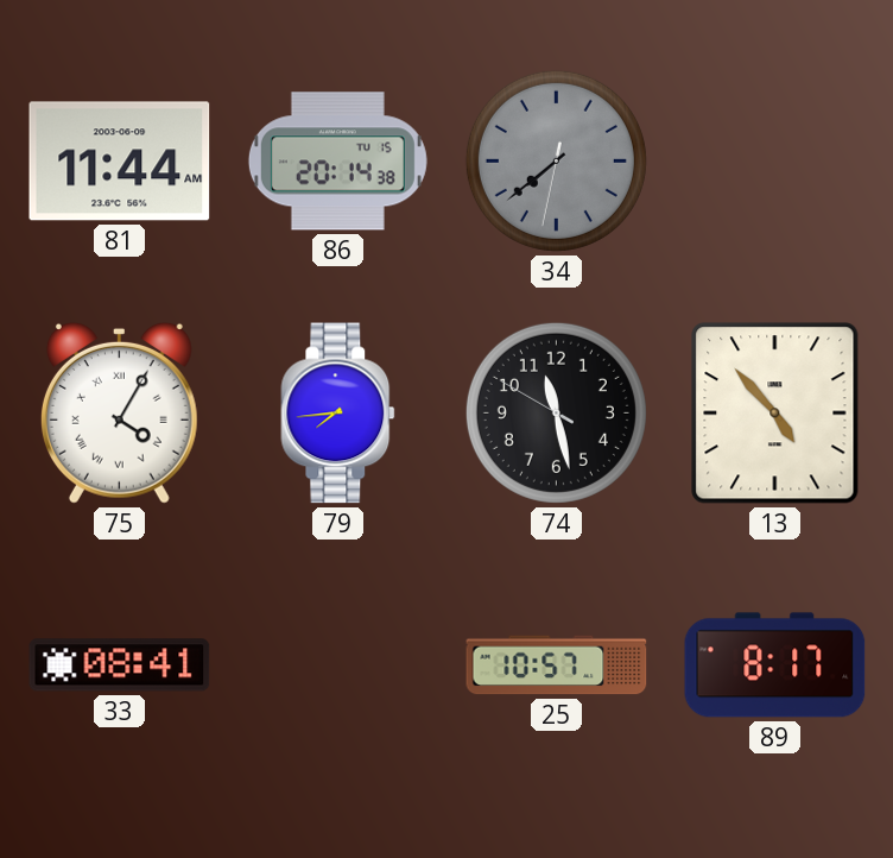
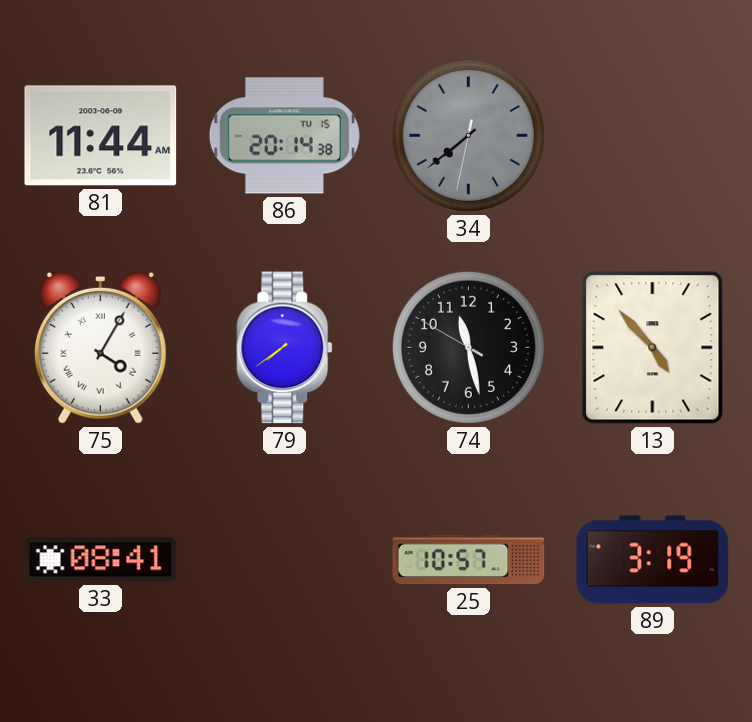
79: 7:44 -> 7:39 (285, 348)
89: 8:17 -> 3:19 (653, 560)
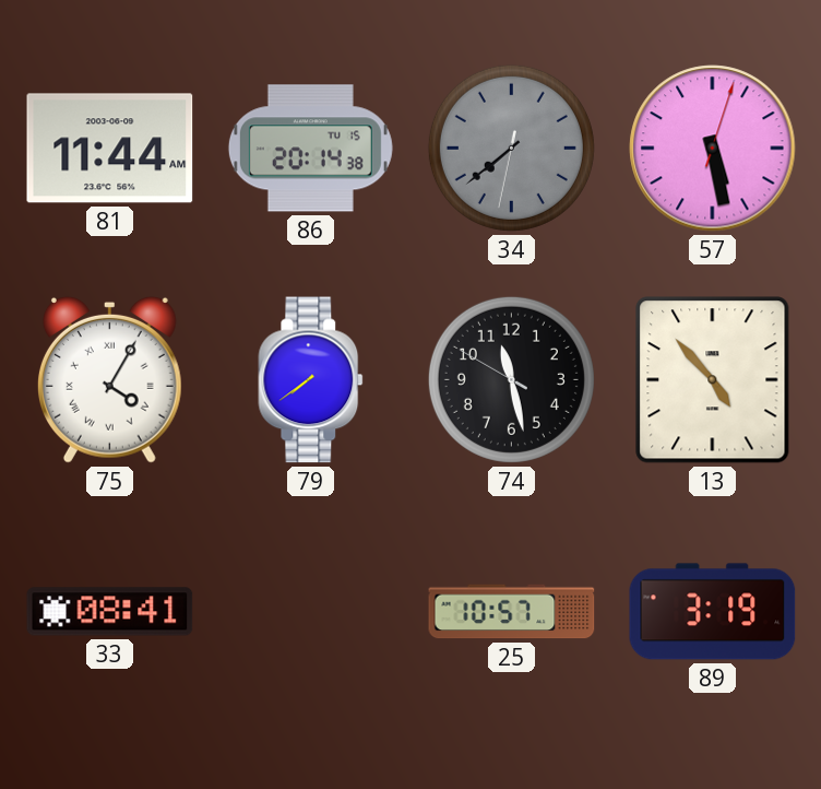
57: none -> 5:28 (713, 149)
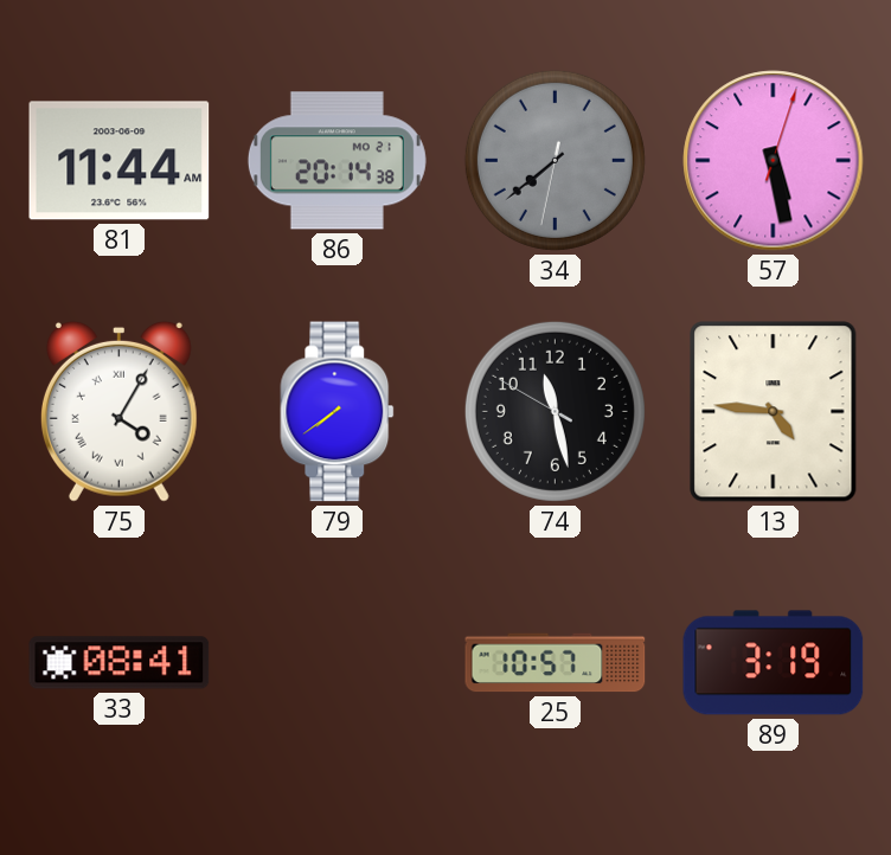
86 date: TU 15 -> MO 21 (336, 161)
13: 4:53 -> 4:46 (774, 412)
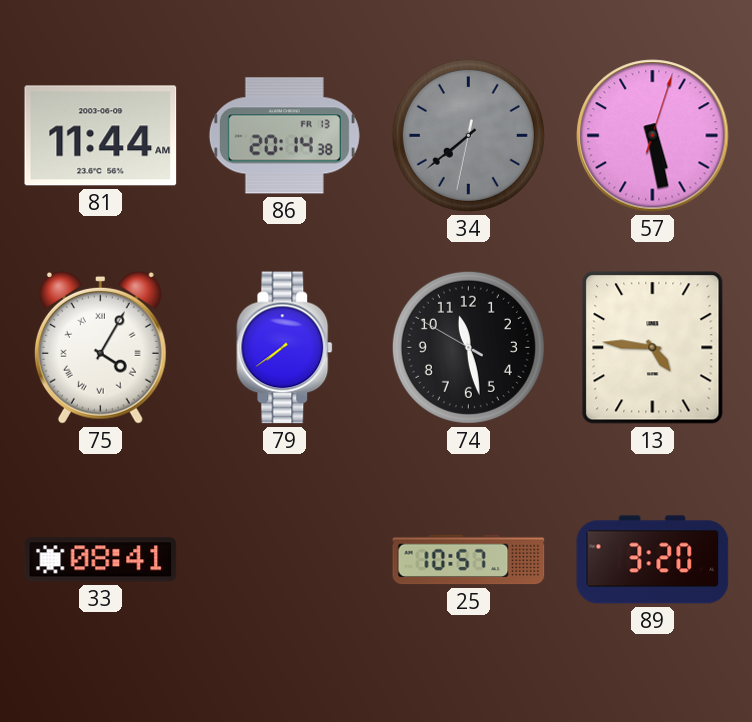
86 date: MO 21 -> FR 13 (284, 136)
89: 3:19 -> 3:20 (653, 560)
